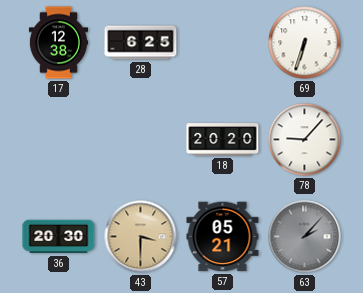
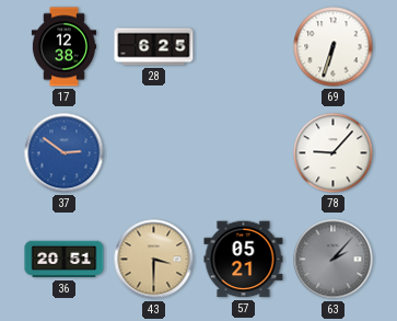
37: none -> 2:51 (65, 153)
18: 20:20 -> none (223, 140)
36: 20:30 -> 20:51 (65, 260)
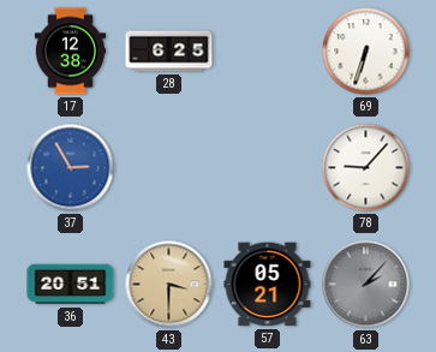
37: 2:51 -> 2:55 (71, 168)
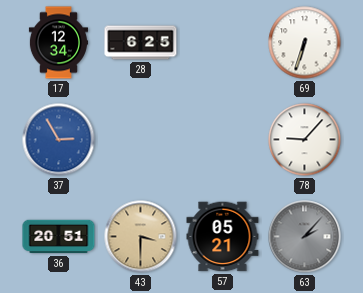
17: 12:38 -> 12:34 (58, 43)
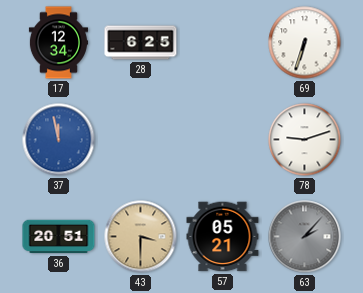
37: 2:55 -> 11:58 (59, 140)
78: 9:07 -> 9:12 (305, 140)
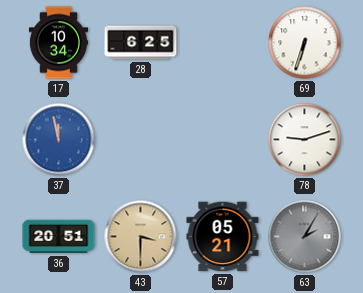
17: 12:34 -> 10:34 (58, 43)
63: 2:07 -> 2:05 (305, 237)
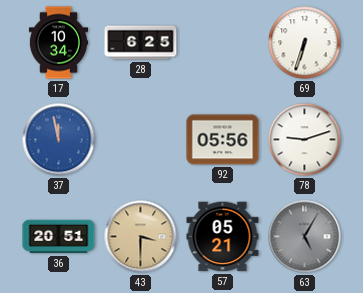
92: none -> 05:56 (223, 140)
63: 2:05 -> 5:05 (305, 237)
